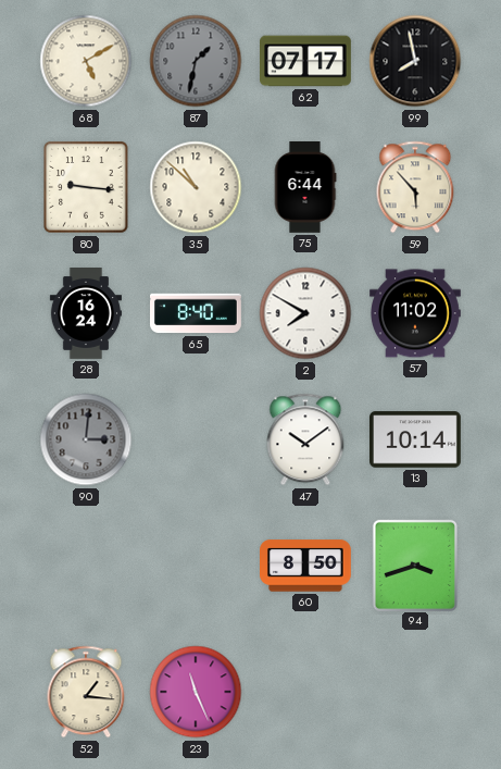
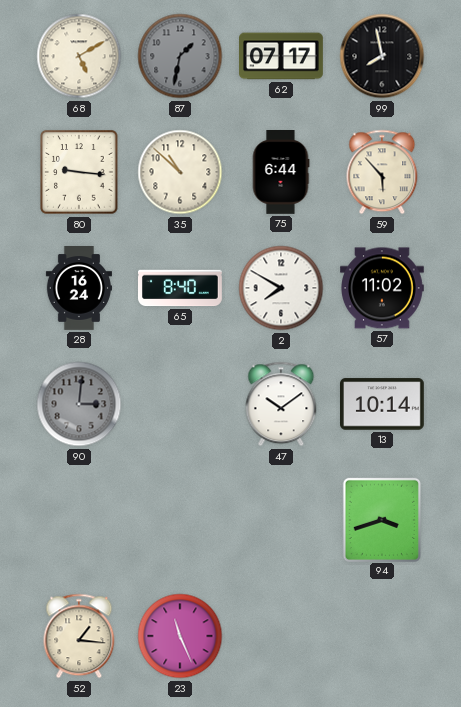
60: 8:50 -> none (306, 566)
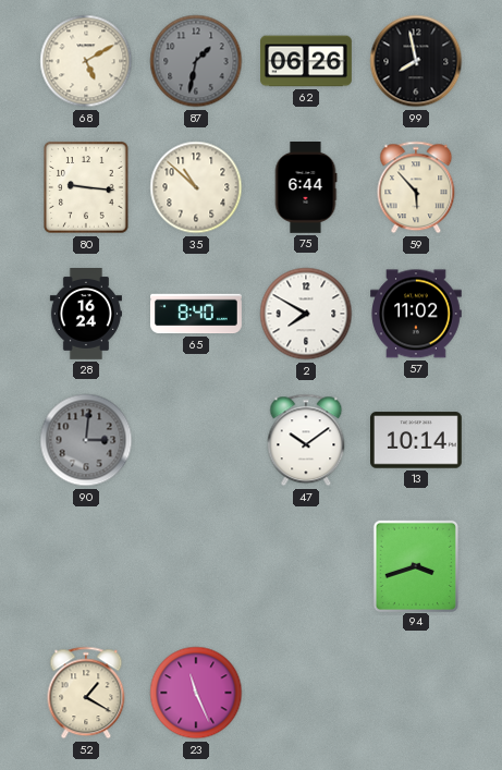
62: 07:17 -> 06:26 (307, 61)
52: 1:16 -> 1:20 (86, 693)
